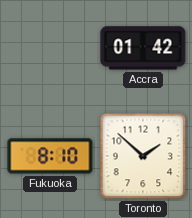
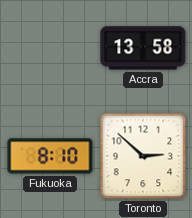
Accra: 01:42 -> 13:58 (143, 48)
Toronto: 1:52 -> 2:52 (143, 156)
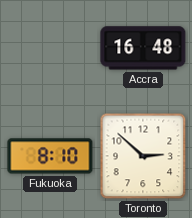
Accra: 13:58 -> 16:48 (143, 48)
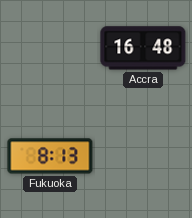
Fukuoka: 8:10 -> 8:13 (50, 156)
Toronto: 2:52 -> none (143, 156)
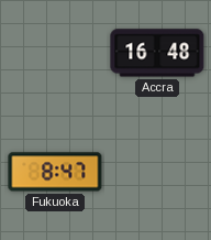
Fukuoka: 8:13 -> 8:47 (55, 172)
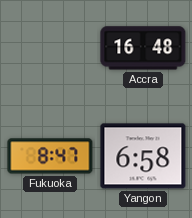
Yangon: none -> 6:58 (143, 156)
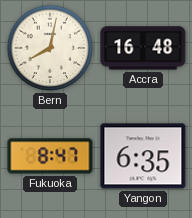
Bern: none -> 8:02 (50, 48)
Yangon: 6:58 -> 6:35 (143, 156)
